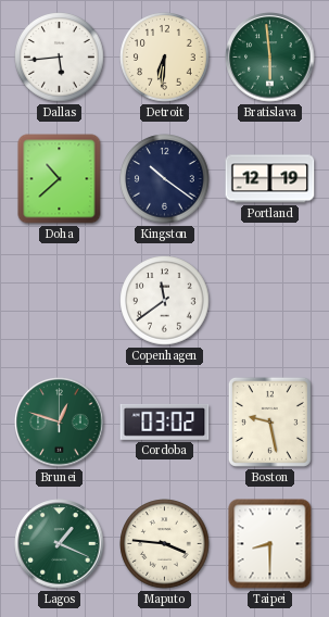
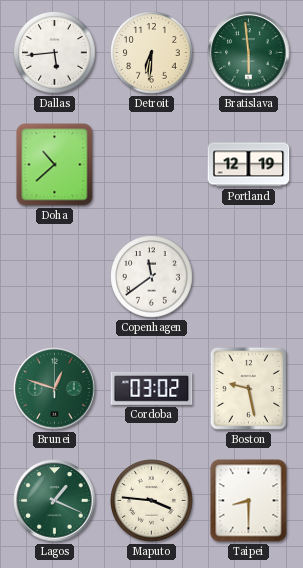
Kingston: 10:21 -> none (165, 179)
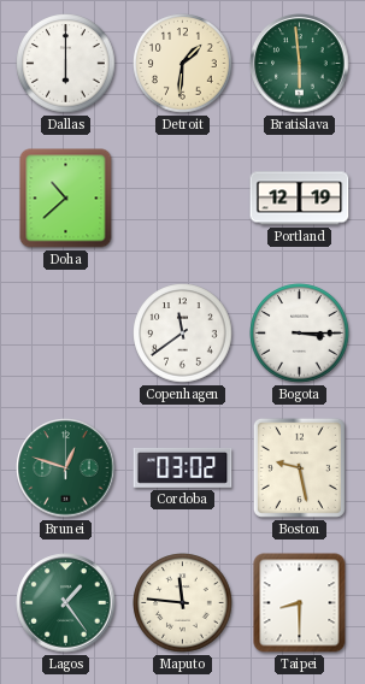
Dallas: 5:44 -> 6:00 (66, 64)
Detroit: 6:31 -> 1:31 (183, 64)
Bogota: none -> 3:15 (300, 334)
Lagos: 1:19 -> 1:24 (66, 603)
Maputo: 3:46 -> 11:46 (183, 603)
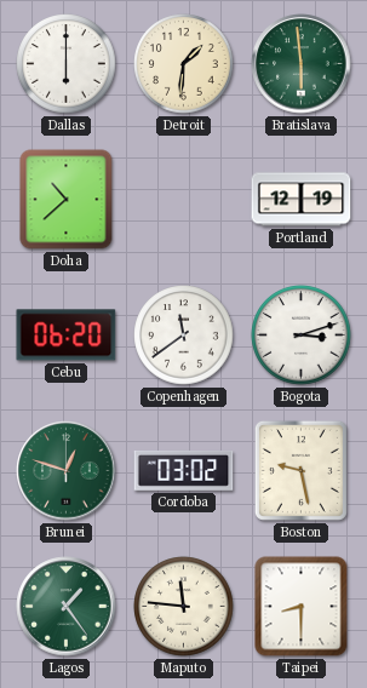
Cebu: none -> 06:20 (67, 336)
Bogota: 3:15 -> 3:12 (302, 336)
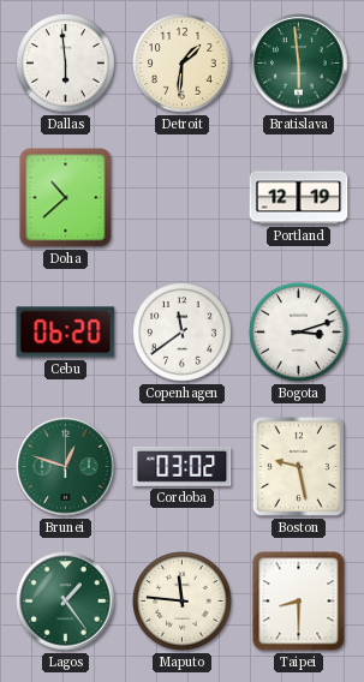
Dallas: 6:00 -> 5:59 (66, 64)
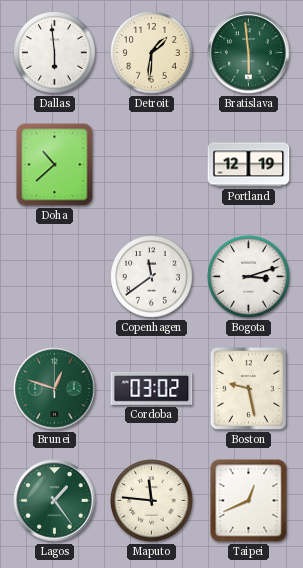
Cebu: 06:20 -> none (66, 333)
Taipei: 8:30 -> 12:41 (249, 501)
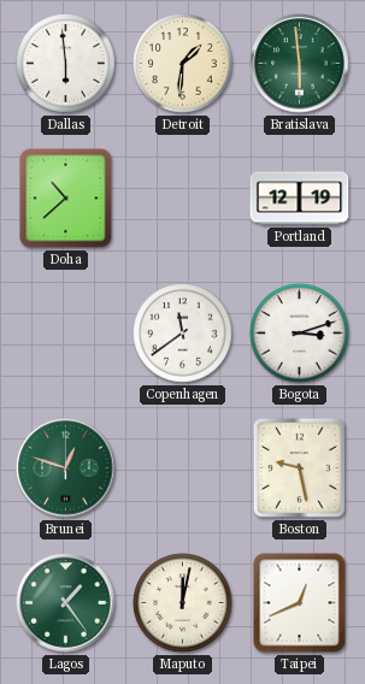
Cordoba: 03:02 -> none (152, 388)
Maputo: 11:46 -> 12:02 (183, 603)
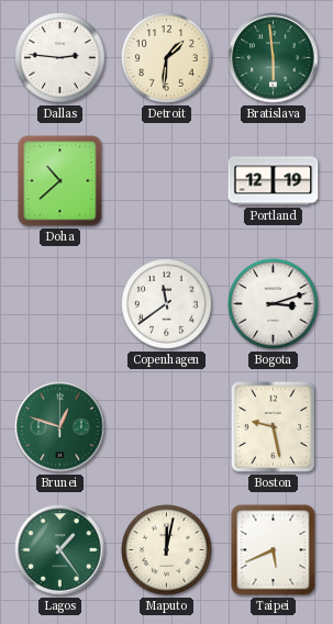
Dallas: 5:59 -> 2:46 (60, 58)
Taipei: 12:41 -> 5:41 (274, 550)
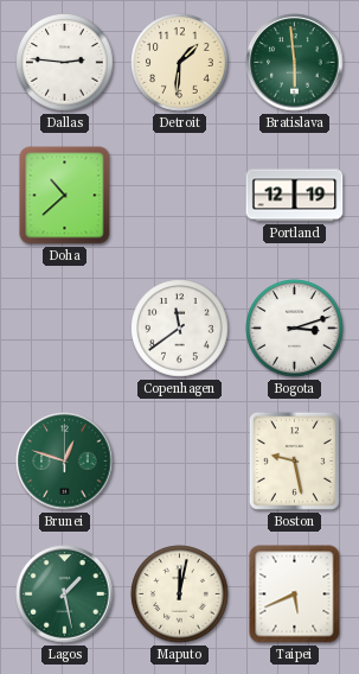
Lagos: 1:24 -> 1:28 (65, 594)
